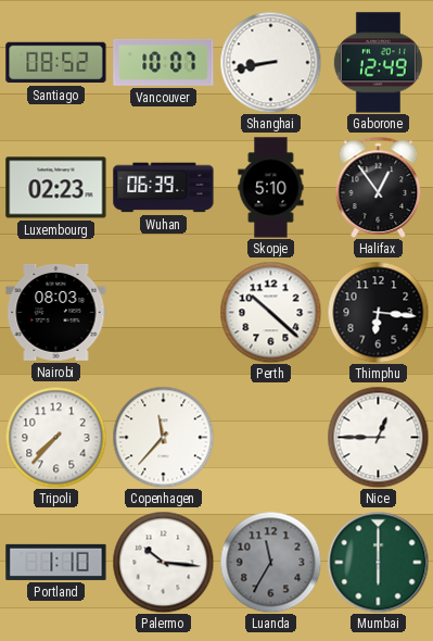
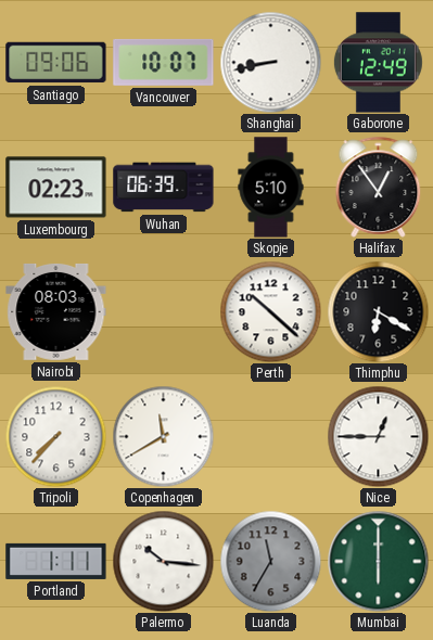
Santiago: 08:52 -> 09:06 (56, 63)
Thimphu: 6:16 -> 6:20 (378, 311)
Copenhagen: 11:37 -> 11:40 (163, 436)
Portland: 1:10 -> 1:11 (56, 561)
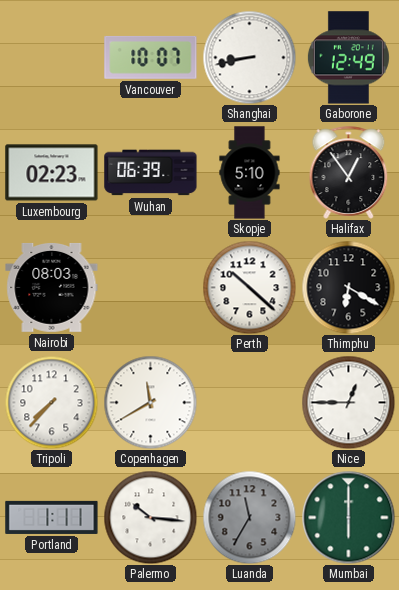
Santiago: 09:06 -> none (56, 63)
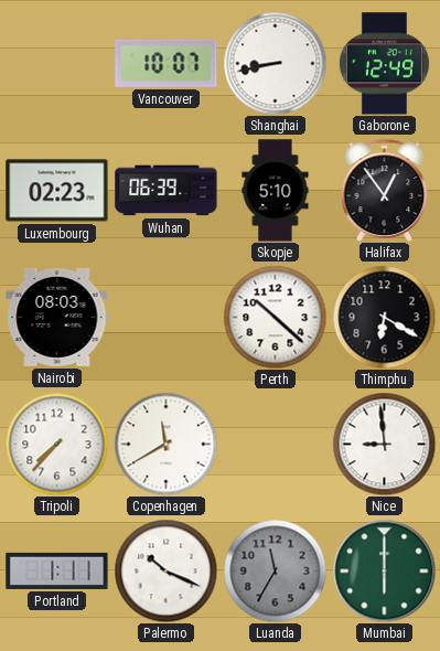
Nice: 12:45 -> 8:59 (384, 444)
Palermo: 10:16 -> 10:19 (165, 570)
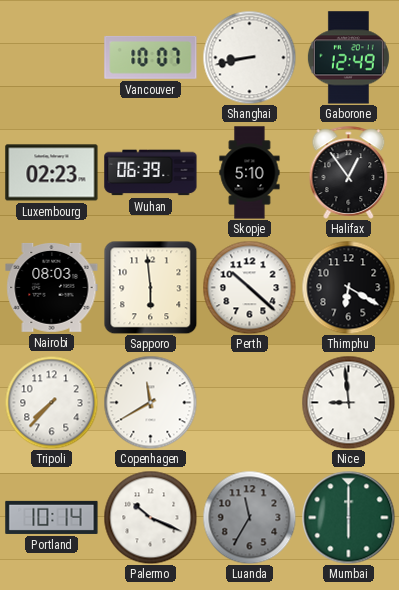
Sapporo: none -> 5:59 (150, 287)
Portland: 1:11 -> 10:14 (52, 517)
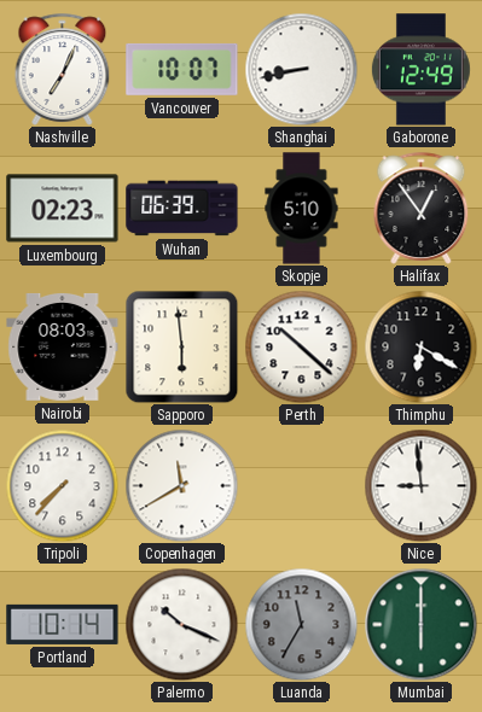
Nashville: none -> 7:04 (63, 69)
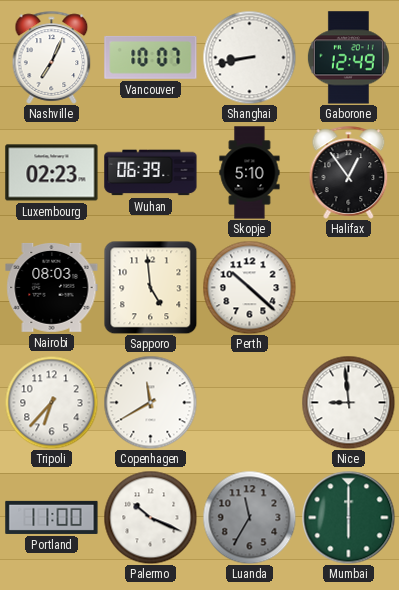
Sapporo: 5:59 -> 4:59 (150, 287)
Thimphu: 6:20 -> none (420, 346)
Tripoli: 7:37 -> 6:37 (51, 402)
Portland: 10:14 -> 11:00 (52, 517)
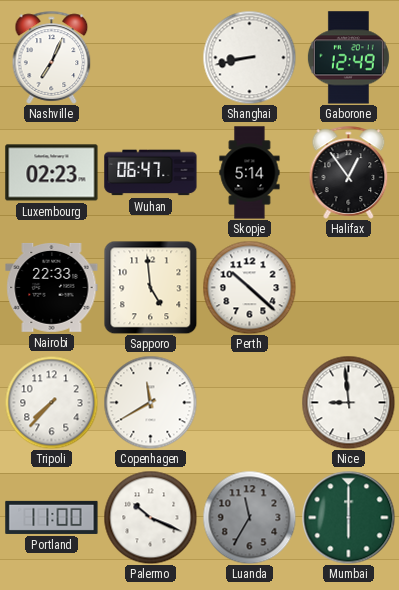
Vancouver: 10:07 -> none (151, 57)
Wuhan: 06:39 -> 06:47 (151, 173)
Skopje: 5:10 -> 5:14 (250, 173)
Nairobi: 08:03 -> 22:33 (52, 287)
Tripoli: 6:37 -> 7:37 (51, 402)
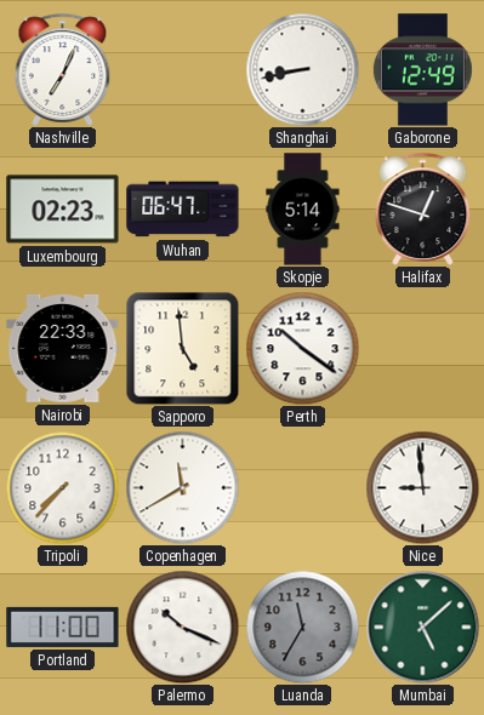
Halifax: 12:54 -> 12:48 (423, 208)
Perth: 10:22 -> 10:21 (302, 348)
Mumbai: 6:00 -> 5:08 (422, 627)
